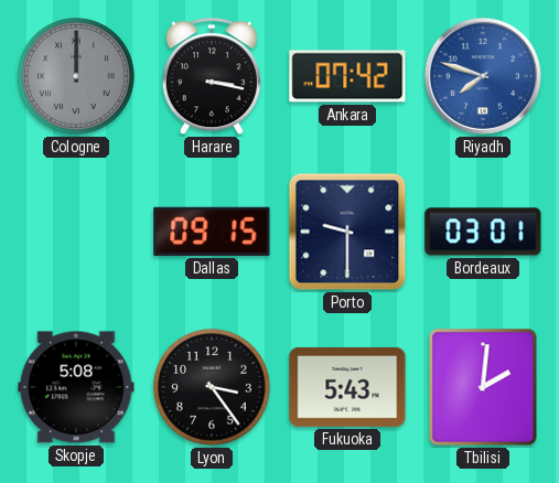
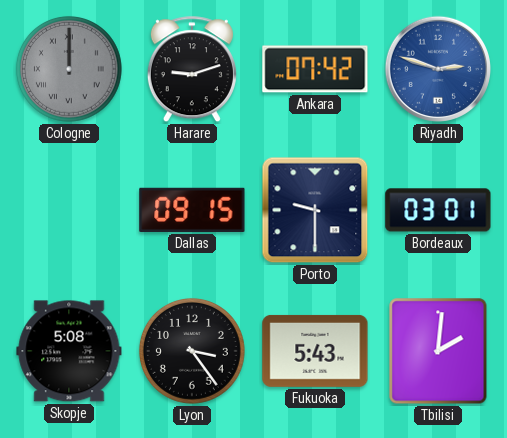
Harare: 3:17 -> 9:12 (192, 70)
Riyadh: 7:48 -> 2:48 (438, 69)
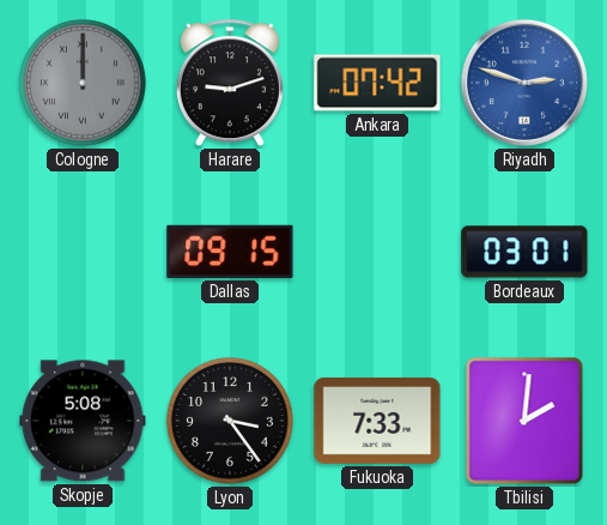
Porto: 9:30 -> none (315, 210)
Fukuoka: 5:43 -> 7:33 (377, 421)
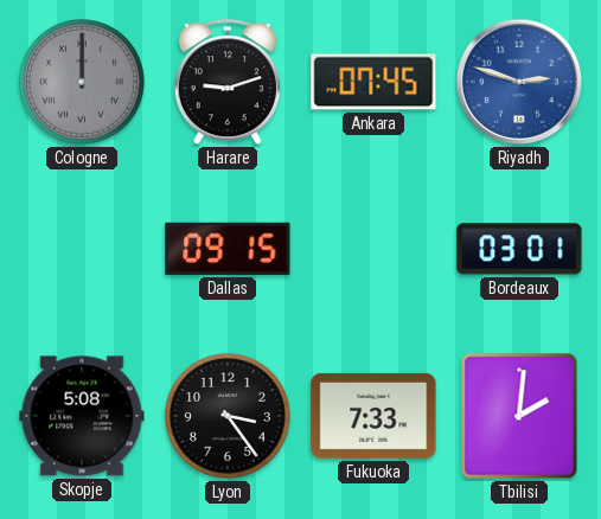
Ankara: 07:42 -> 07:45 (373, 82)
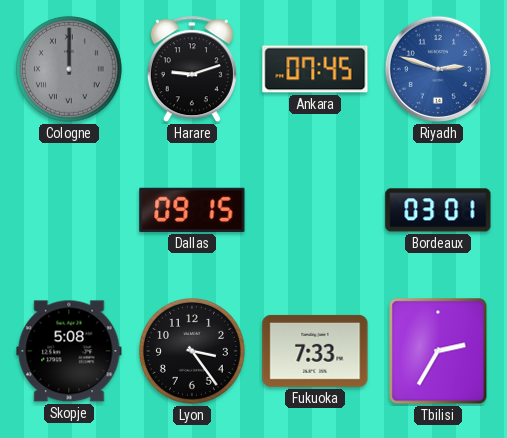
Tbilisi: 2:01 -> 2:35 (438, 351)
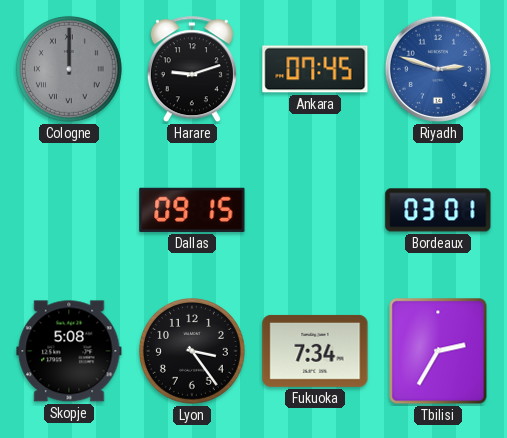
Fukuoka: 7:33 -> 7:34 (315, 351)
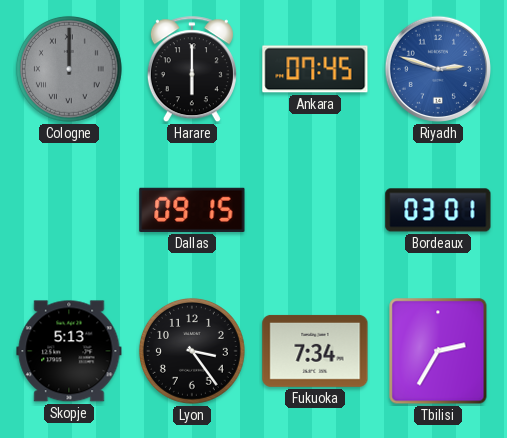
Harare: 9:12 -> 6:00 (192, 70)
Skopje: 5:08 -> 5:13 (69, 351)
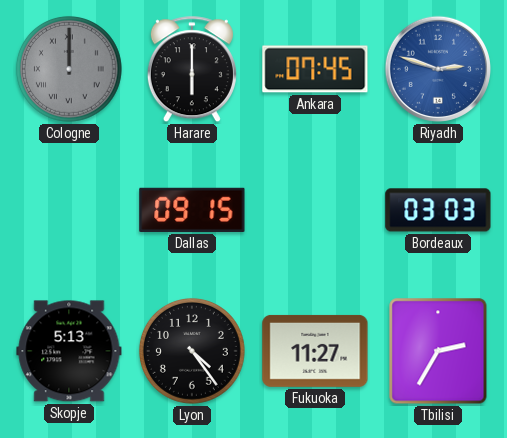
Bordeaux: 03:01 -> 03:03 (438, 210)
Lyon: 3:24 -> 4:24 (192, 351)
Fukuoka: 7:34 -> 11:27 (315, 351)
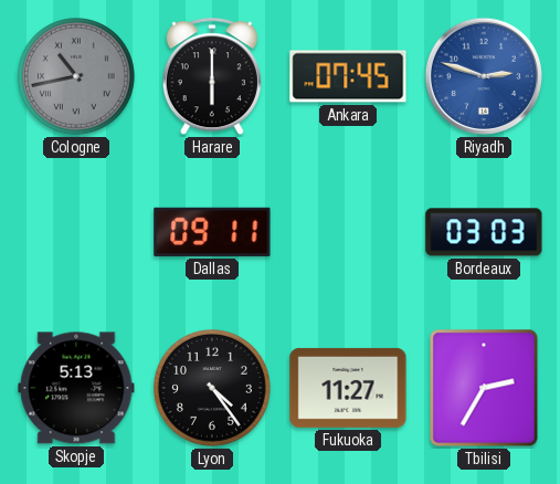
Cologne: 12:00 -> 10:43 (76, 76)
Dallas: 09:15 -> 09:11 (212, 232)
